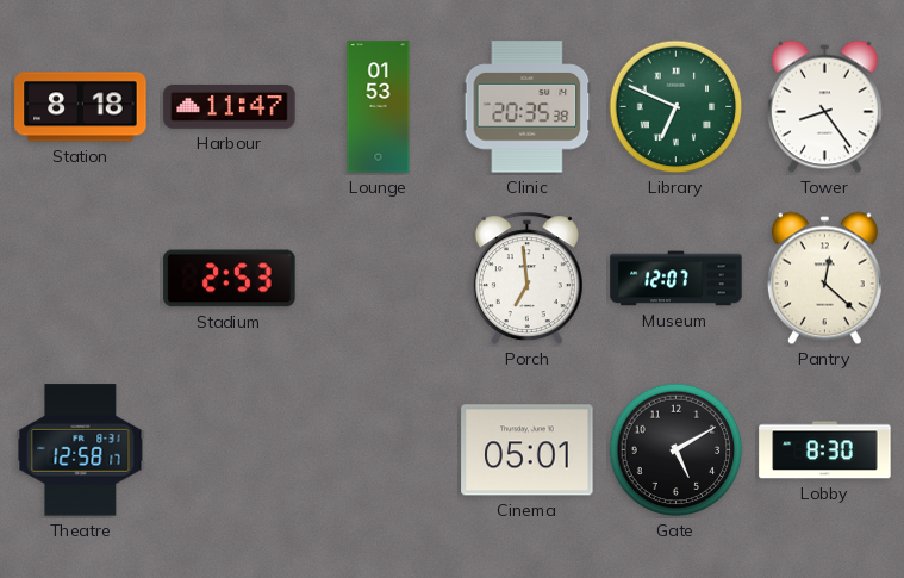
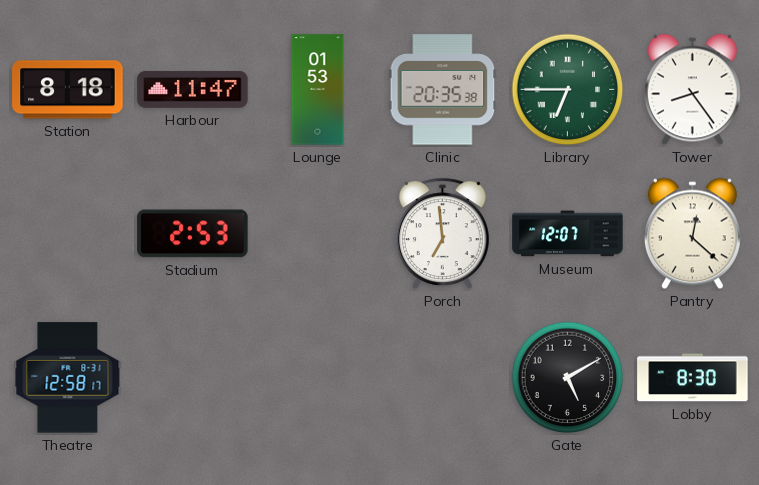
Library: 6:49 -> 6:45 (568, 90)
Cinema: 05:01 -> none (528, 450)
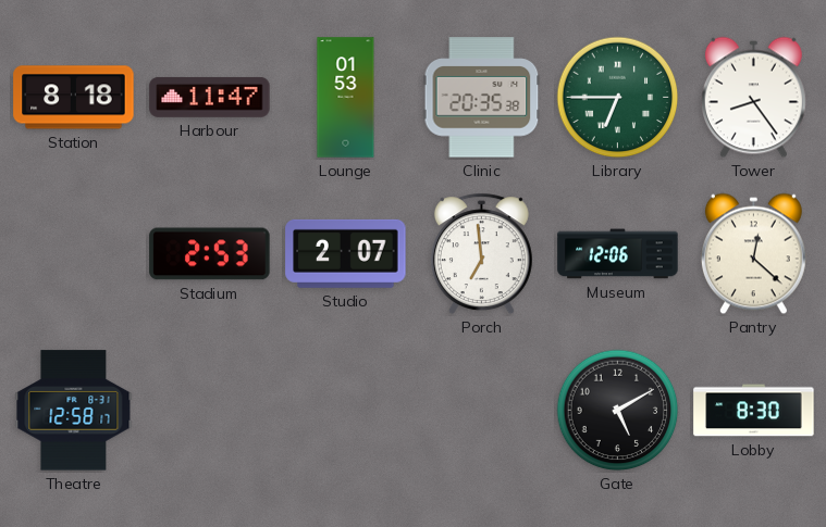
Studio: none -> 2:07 (346, 253)
Museum: 12:07 -> 12:06 (618, 254)
